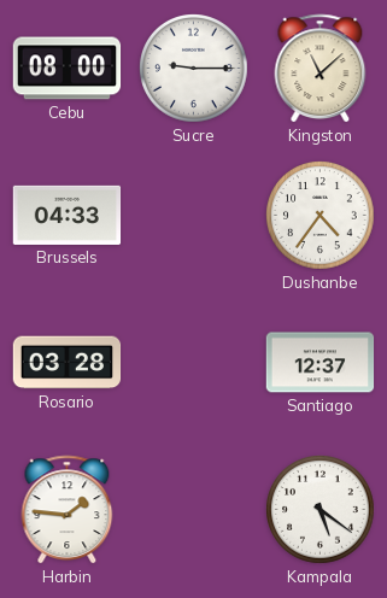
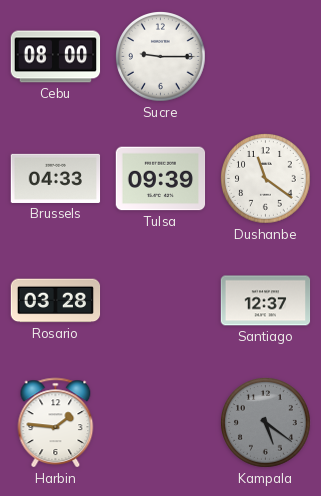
Kingston: 11:08 -> none (321, 69)
Tulsa: none -> 09:39 (161, 179)
Dushanbe: 4:36 -> 11:21 (266, 179)
Kampala dial: white -> grey (266, 423)
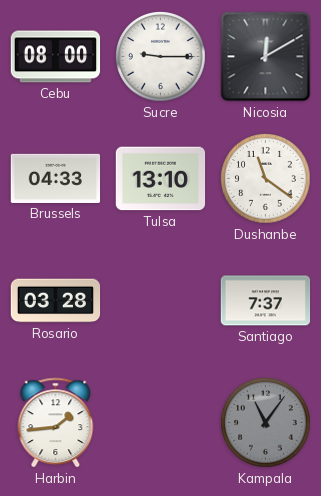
Nicosia: none -> 12:10 (266, 57)
Tulsa: 09:39 -> 13:10 (161, 179)
Santiago: 12:37 -> 7:37 (266, 301)
Harbin: 1:46 -> 1:44 (56, 423)
Kampala: 5:21 -> 11:06 (266, 423)
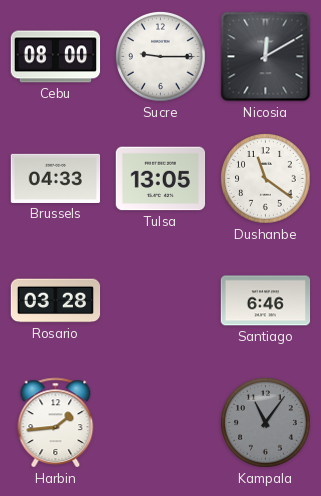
Tulsa: 13:10 -> 13:05 (161, 179)
Santiago: 7:37 -> 6:46 (266, 301)
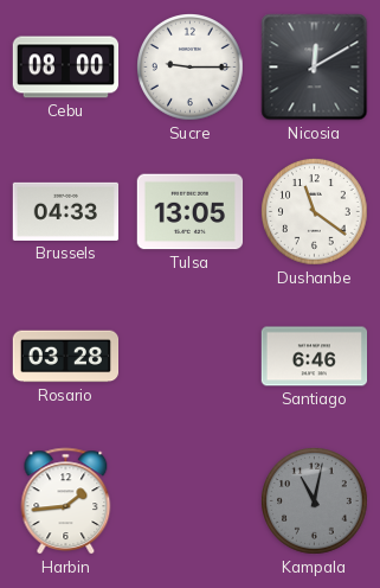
Kampala: 11:06 -> 11:02 (315, 501)
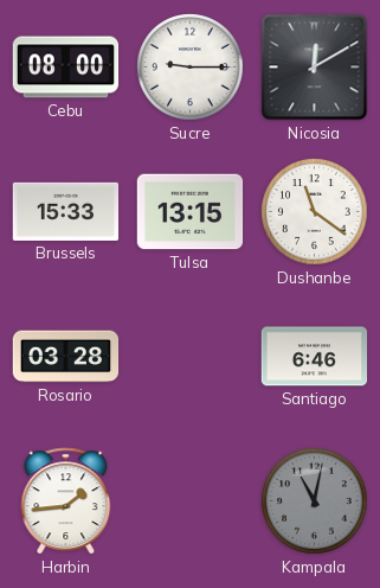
Brussels: 04:33 -> 15:33 (66, 211)
Tulsa: 13:05 -> 13:15 (191, 212)
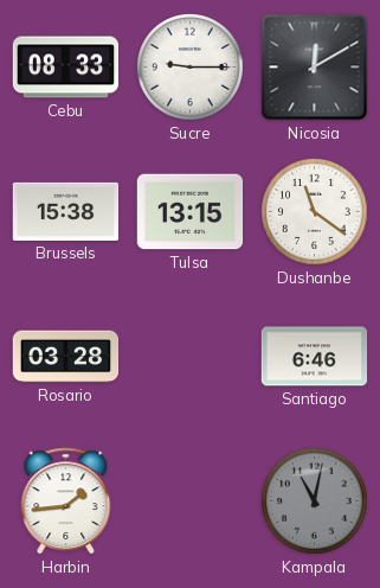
Cebu: 08:00 -> 08:33 (66, 68)
Brussels: 15:33 -> 15:38 (66, 211)
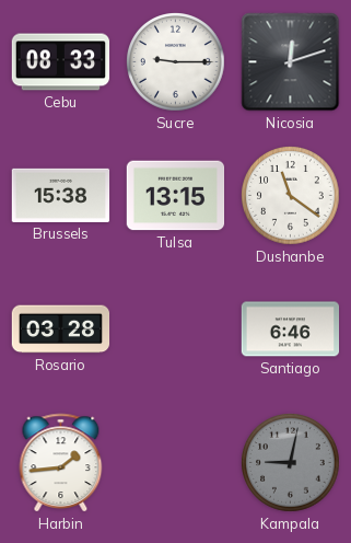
Nicosia: 12:10 -> 12:12 (291, 62)
Kampala: 11:02 -> 9:02 (291, 463)
